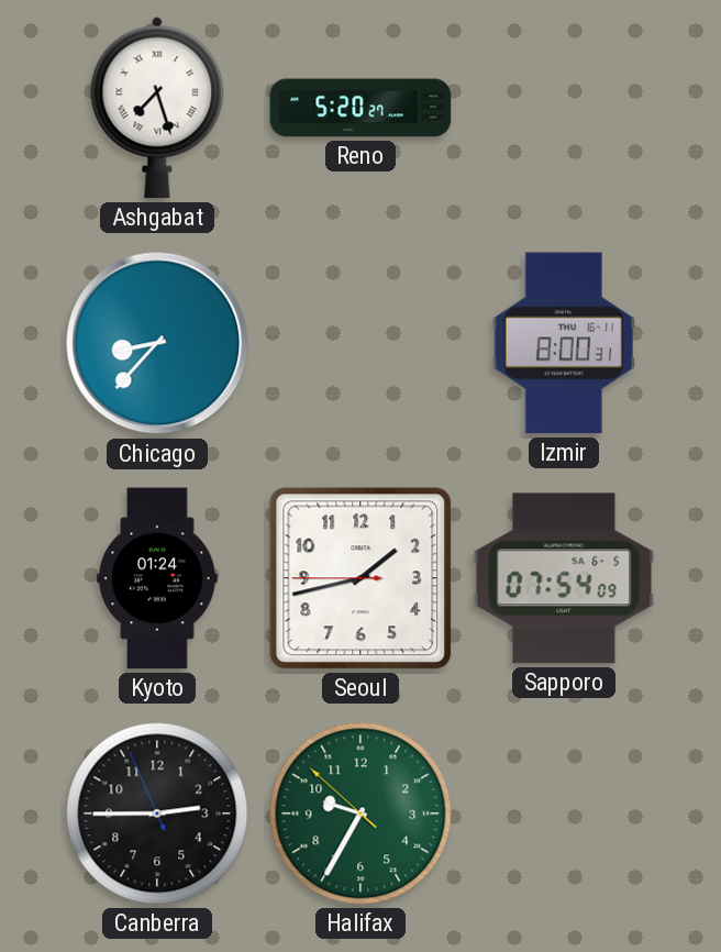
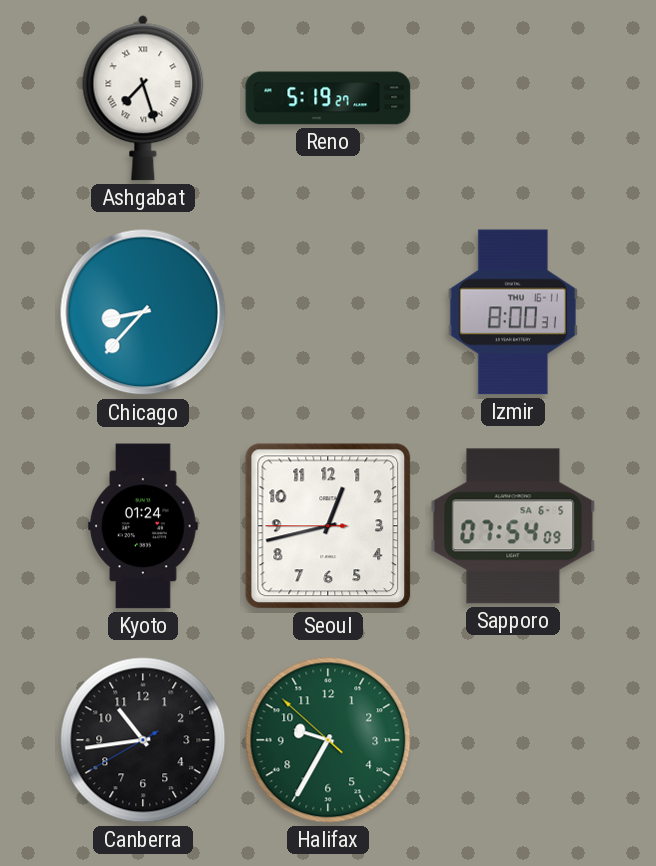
Reno: 5:20 -> 5:19 (328, 98)
Seoul: 1:42 -> 12:42 (328, 526)
Canberra: 2:44 -> 10:43 (143, 740)
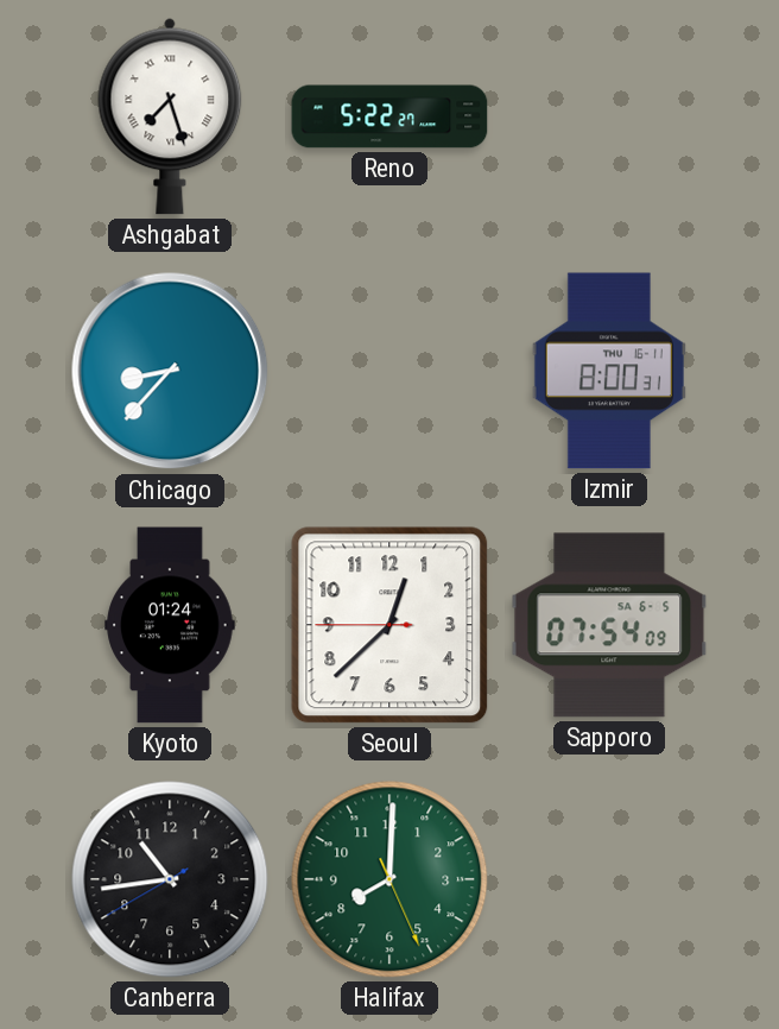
Reno: 5:19 -> 5:22 (389, 116)
Seoul: 12:42 -> 12:37 (389, 625)
Halifax: 9:34 -> 8:00 (389, 879)
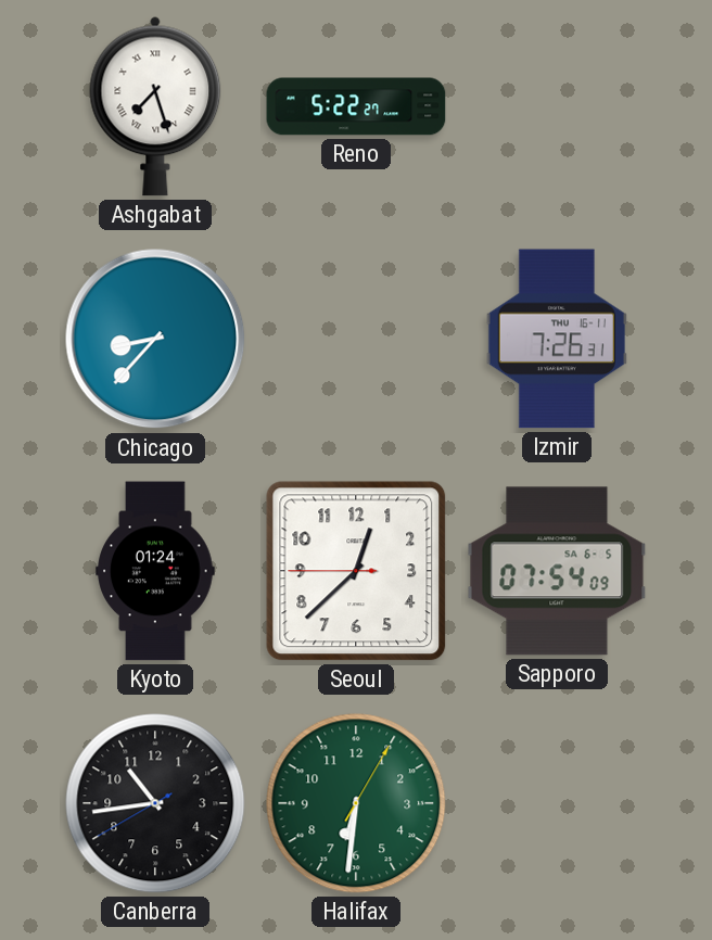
Izmir: 8:00 -> 7:26 (557, 339)
Halifax: 8:00 -> 6:31 (356, 803)
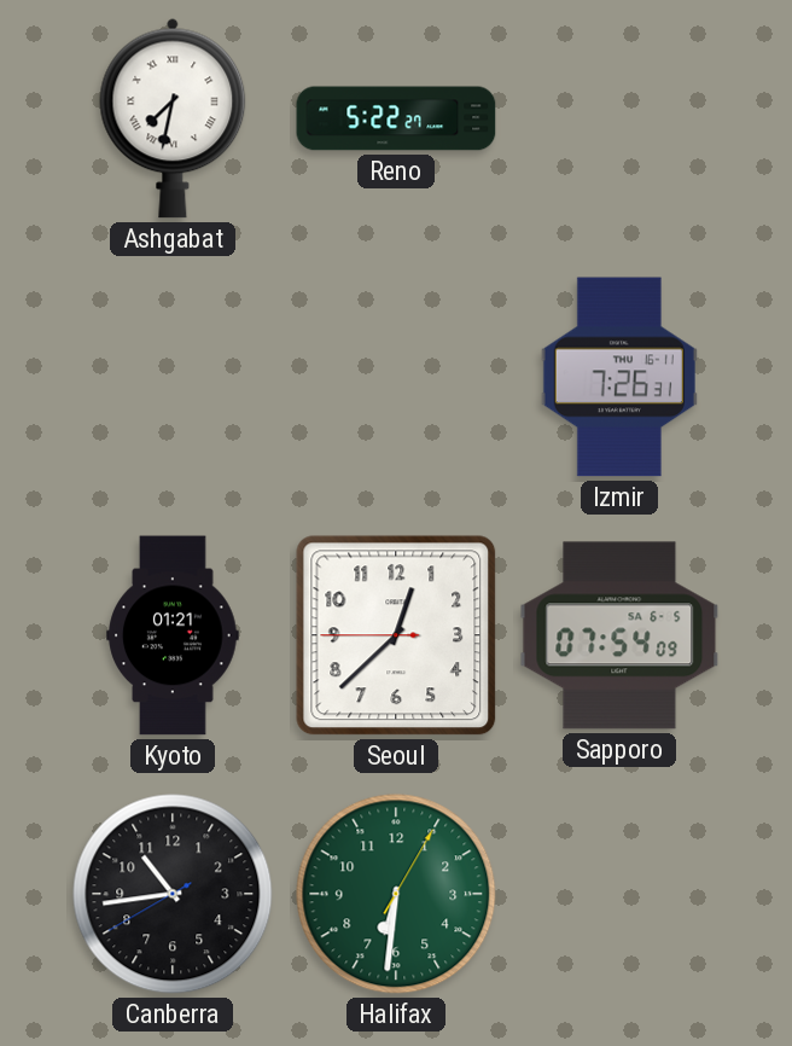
Ashgabat: 7:27 -> 7:32 (173, 118)
Chicago: 8:37 -> none (155, 339)
Kyoto: 01:24 -> 01:21 (173, 635)
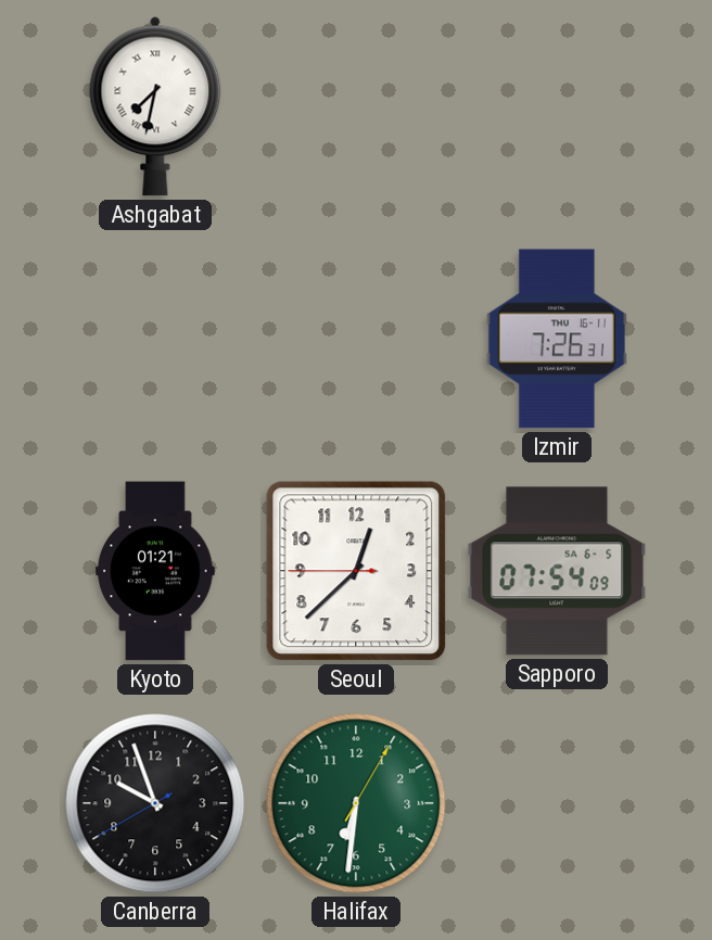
Reno: 5:22 -> none (396, 118)
Canberra: 10:43 -> 9:56 (155, 803)
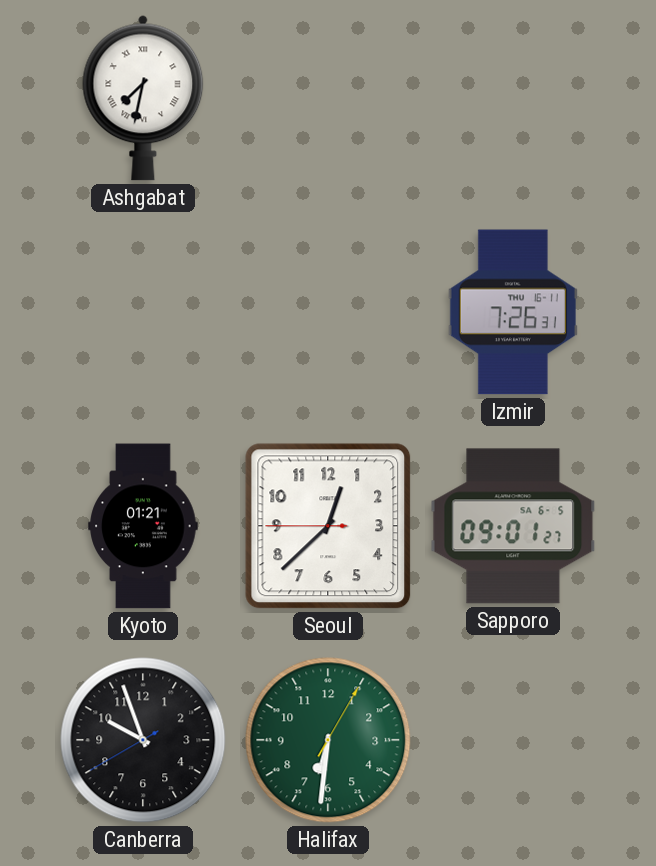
Sapporo: 07:54 -> 09:01 (513, 526)
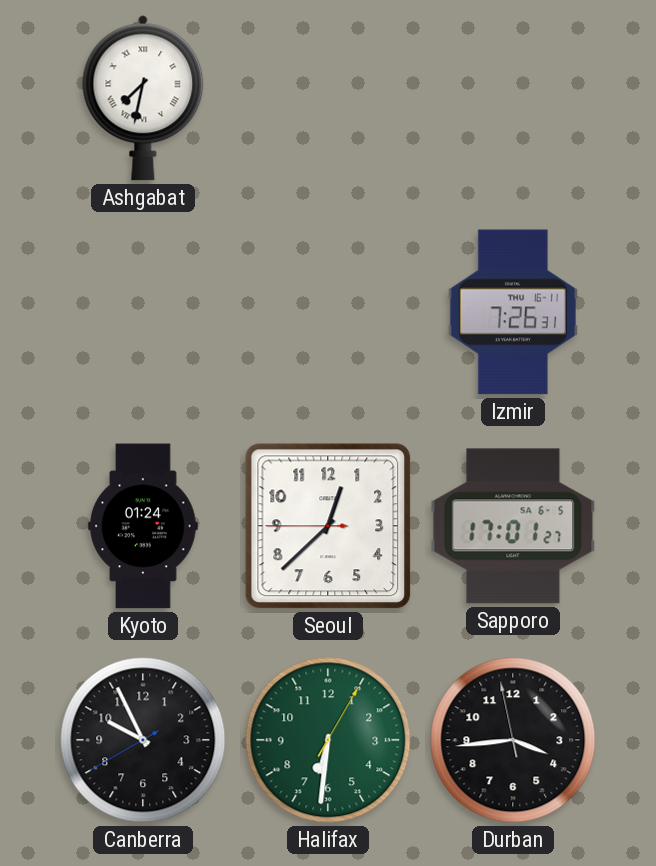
Kyoto: 01:21 -> 01:24 (143, 526)
Sapporo: 09:01 -> 17:01 (513, 526)
Canberra: 9:56 -> 9:55 (143, 740)
Durban: none -> 3:43 (513, 740)
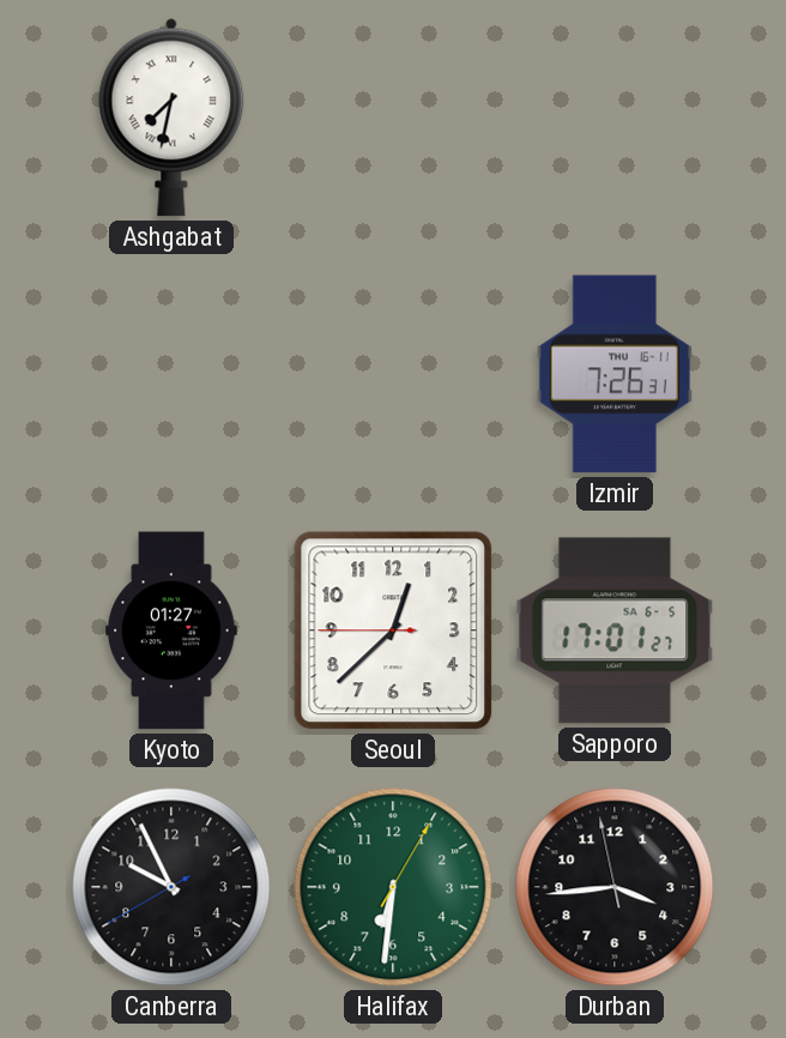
Kyoto: 01:24 -> 01:27 (171, 630)
